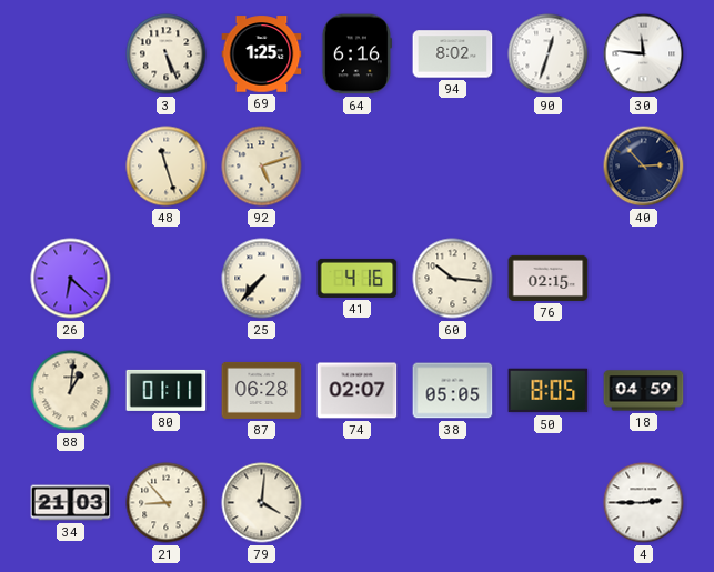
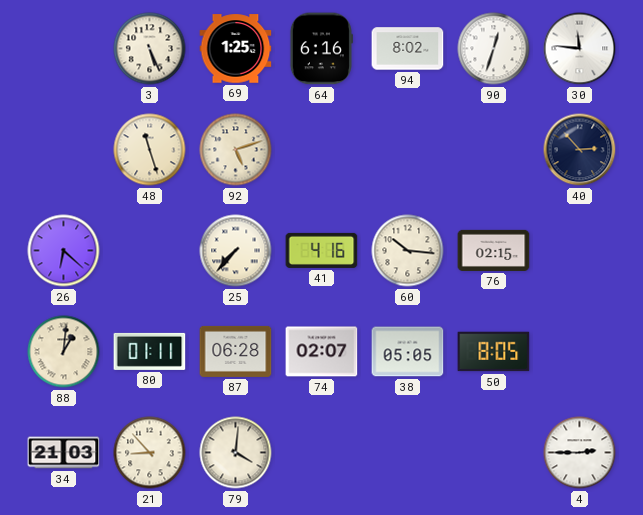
18: 04:59 -> none (644, 391)
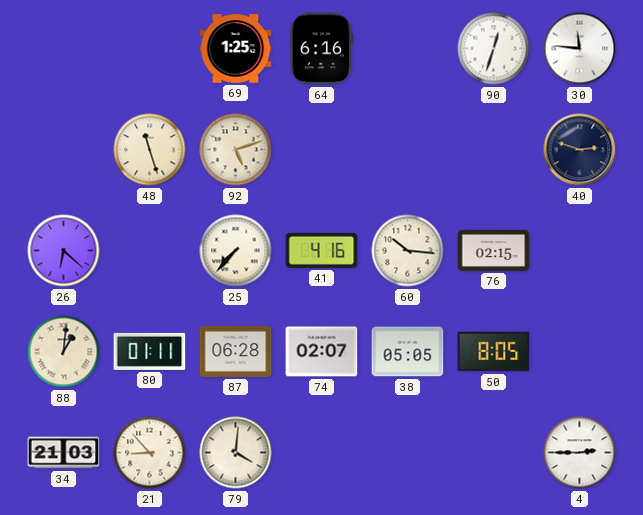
3: 5:26 -> none (150, 49)
94: 8:02 -> none (408, 49)
40: 2:53 -> 2:48 (580, 150)
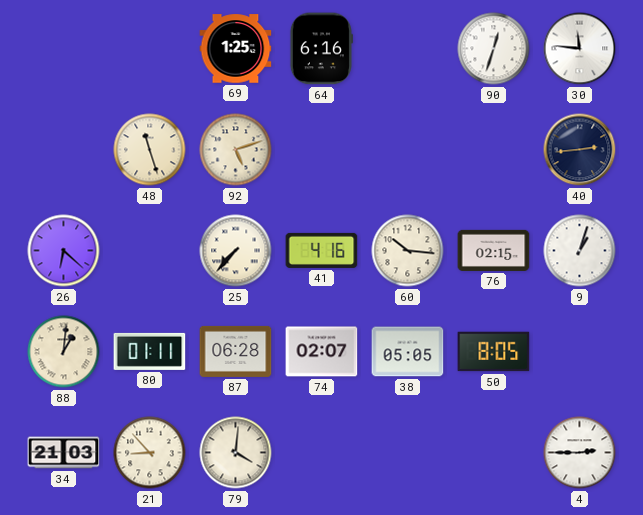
40: 2:48 -> 2:44 (580, 150)
9: none -> 1:03 (580, 251)
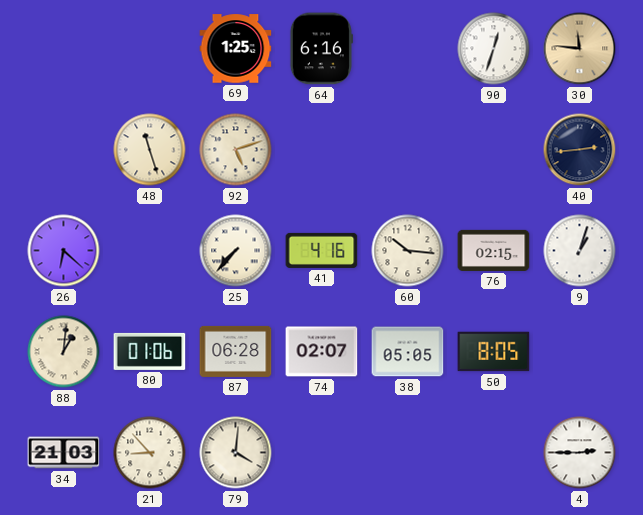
30 dial: white -> champagne (580, 49)
80: 01:11 -> 01:06 (150, 351)
